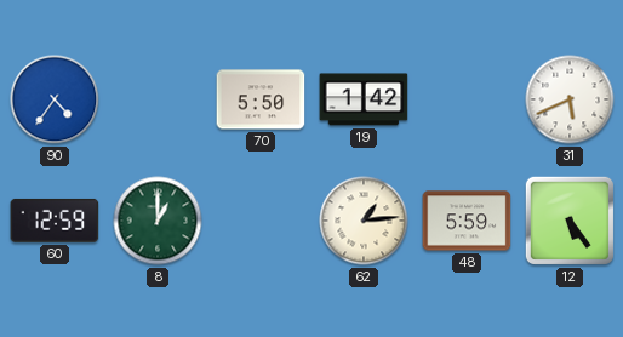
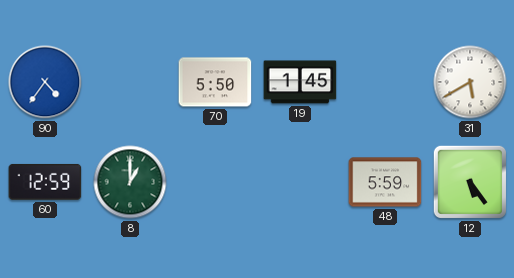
19: 1:42 -> 1:45 (300, 82)
31: 5:41 -> 5:40 (470, 82)
62: 1:14 -> none (364, 221)
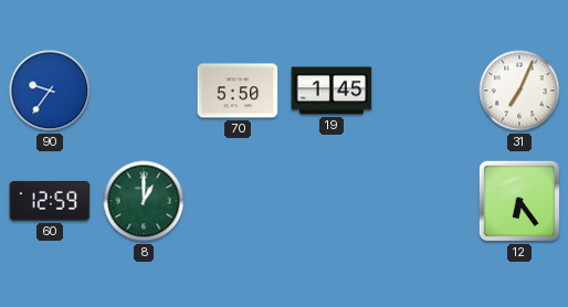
90: 4:36 -> 9:36 (50, 91)
31: 5:40 -> 7:04 (519, 91)
48: 5:59 -> none (385, 182)
12: 5:24 -> 6:24 (519, 201)
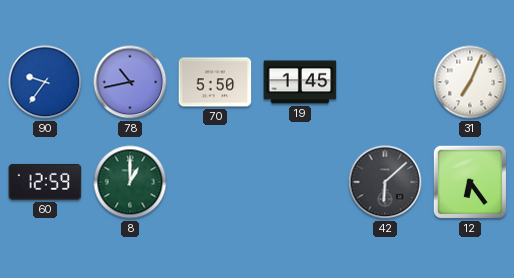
78: none -> 10:43 (130, 82)
42: none -> 6:08 (385, 182)
